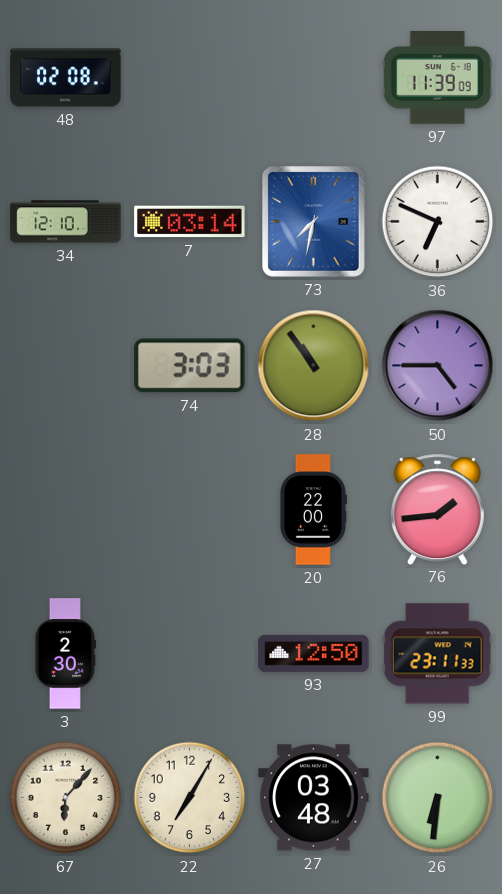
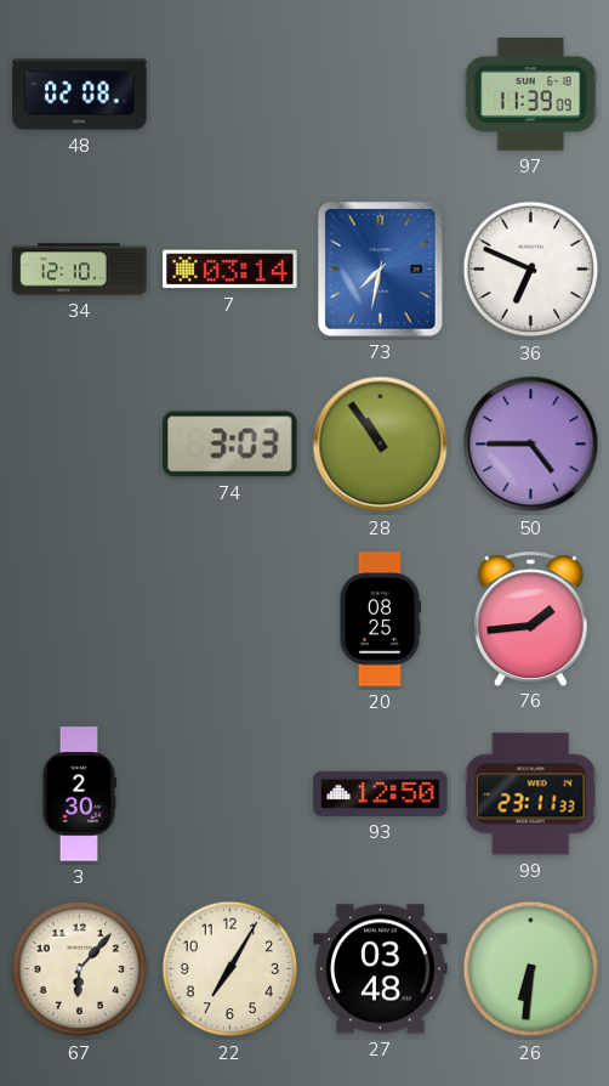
20: 22:00 -> 08:25 (380, 620)
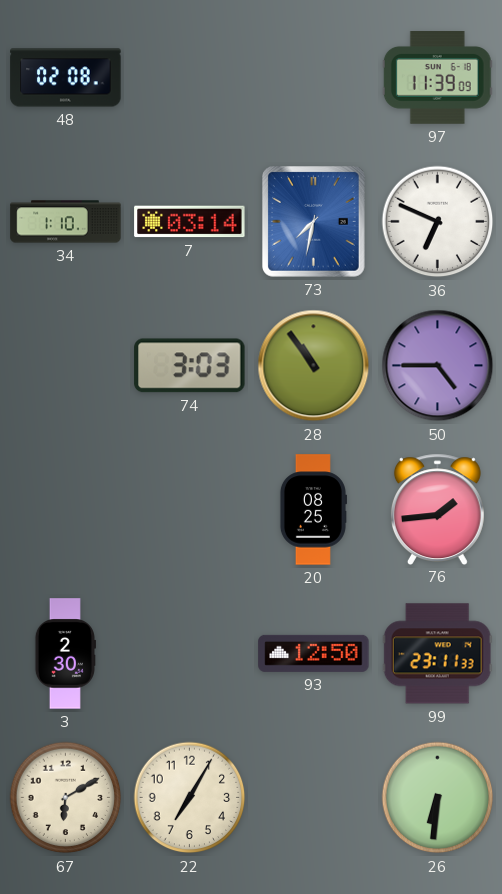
34: 12:10 -> 1:10 (66, 222)
67: 6:07 -> 6:10 (66, 798)
27: 03:48 -> none (381, 969)
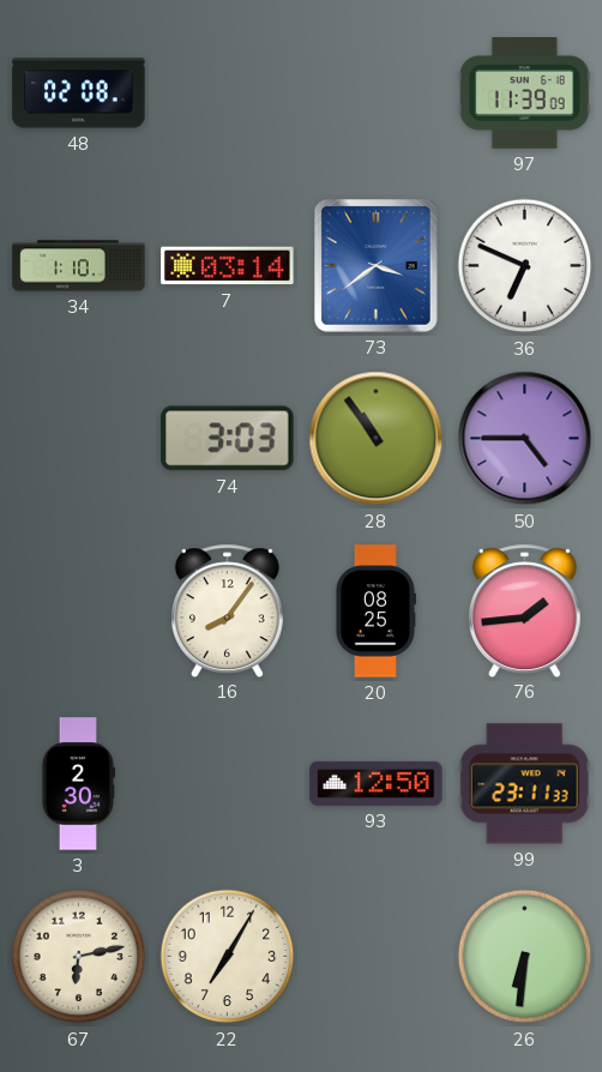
73: 7:32 -> 3:39 (377, 266)
16: none -> 8:06 (227, 610)
67: 6:10 -> 6:13 (79, 957)
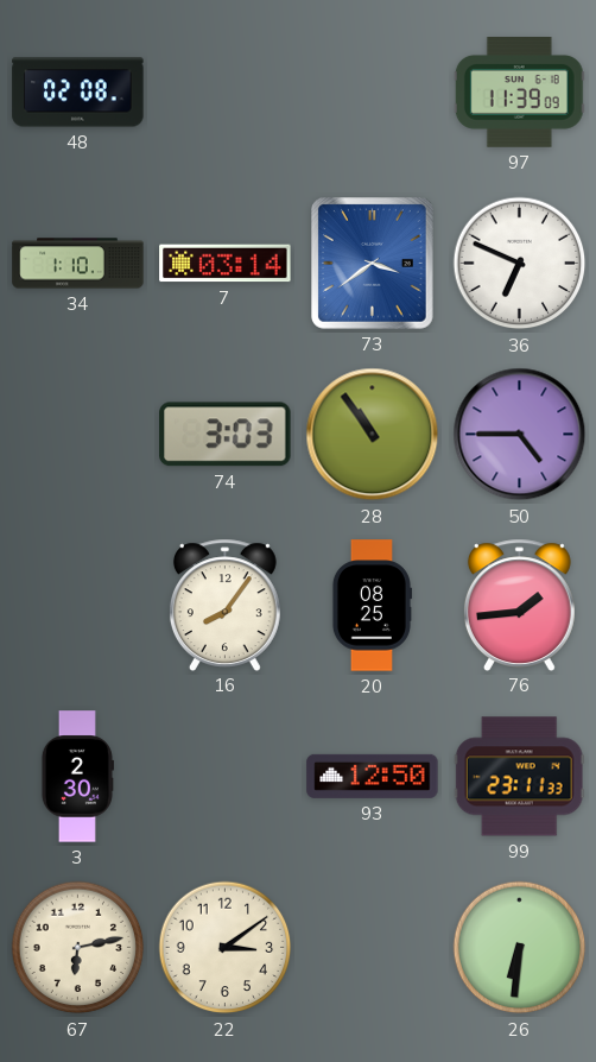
22: 7:05 -> 3:09 (226, 948)
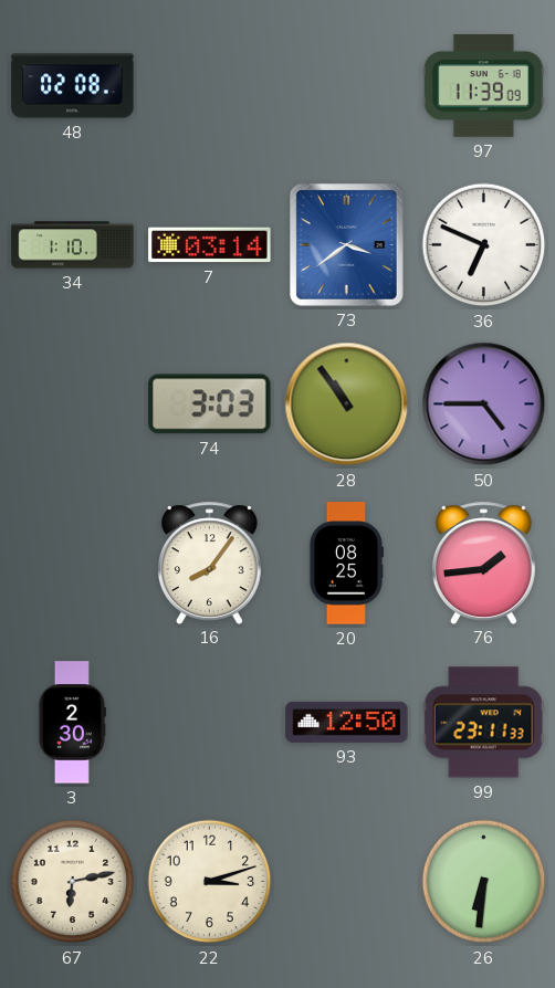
22: 3:09 -> 3:12 (210, 882)
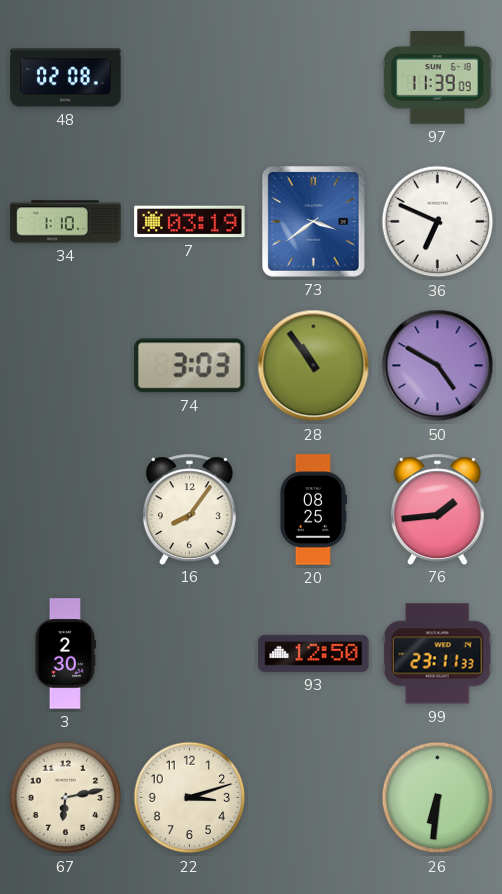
7: 03:14 -> 03:19 (190, 222)
50: 4:45 -> 4:50 (438, 366)
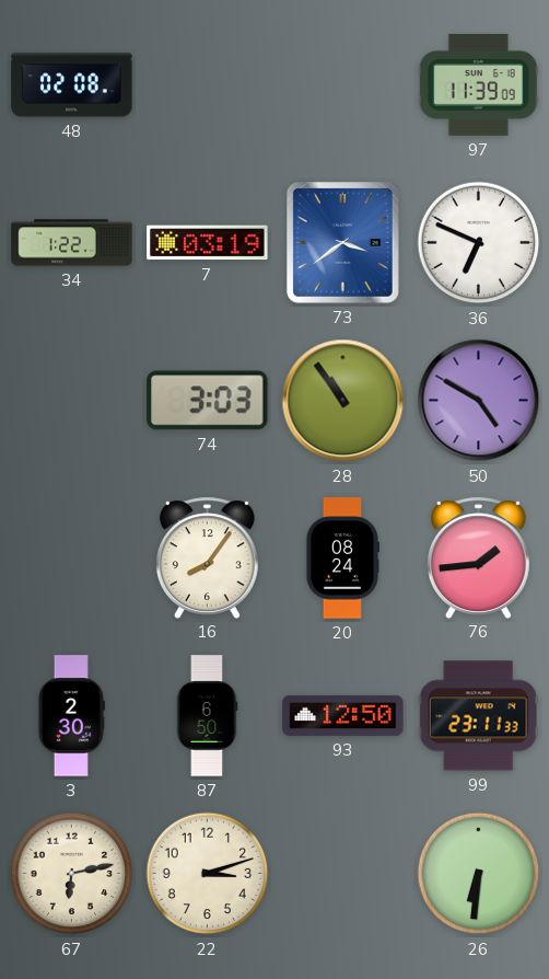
34: 1:10 -> 1:22 (72, 243)
20: 08:25 -> 08:24 (342, 558)
87: none -> 6:50 (207, 716)
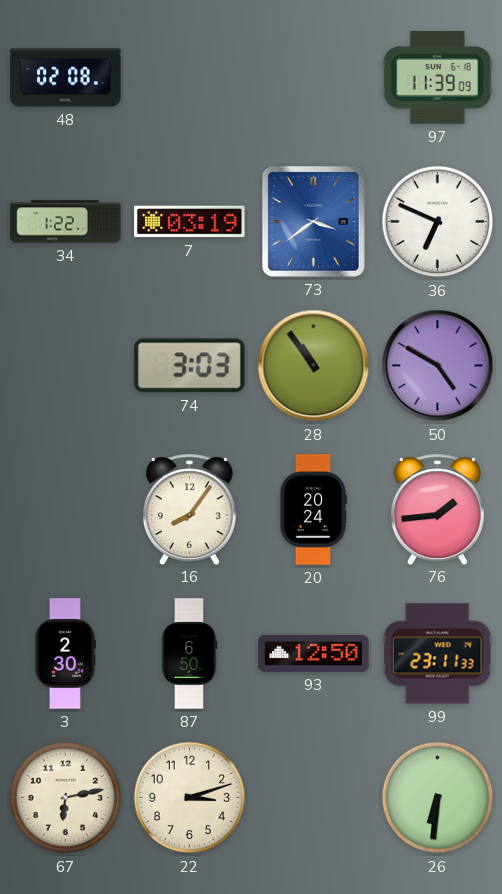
20: 08:24 -> 20:24 (313, 510)
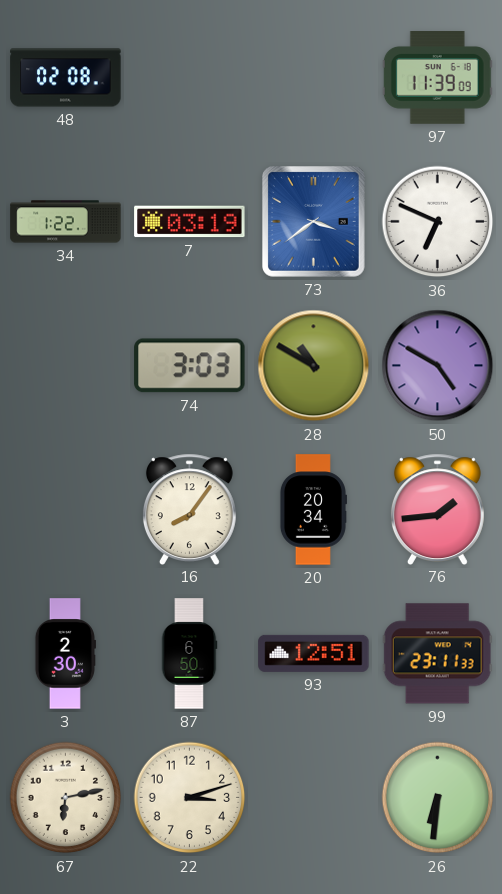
28: 10:54 -> 10:50 (314, 366)
20: 20:24 -> 20:34 (313, 510)
93: 12:50 -> 12:51 (314, 653)
